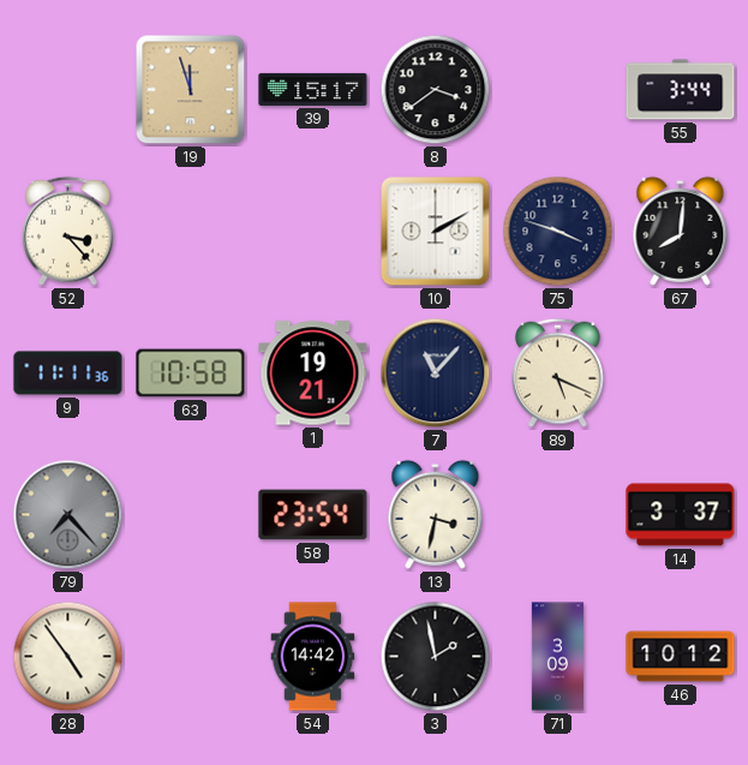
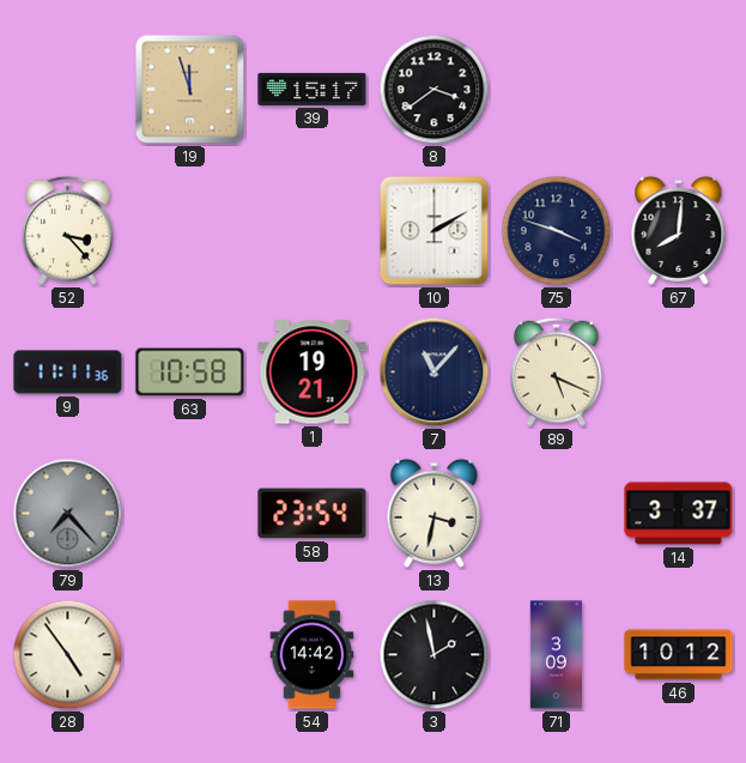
55: 3:44 -> none (681, 90)
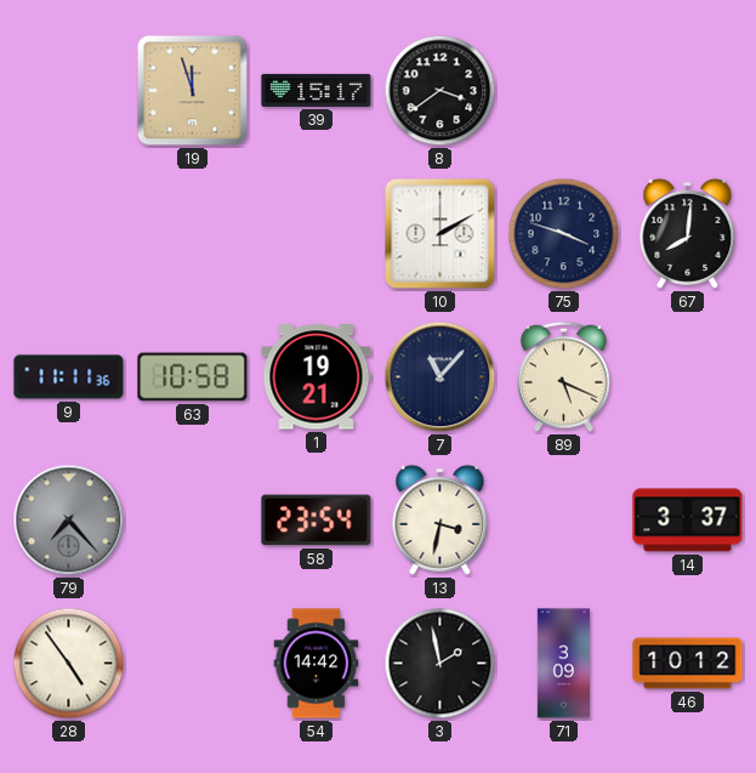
52: 3:23 -> none (68, 230)
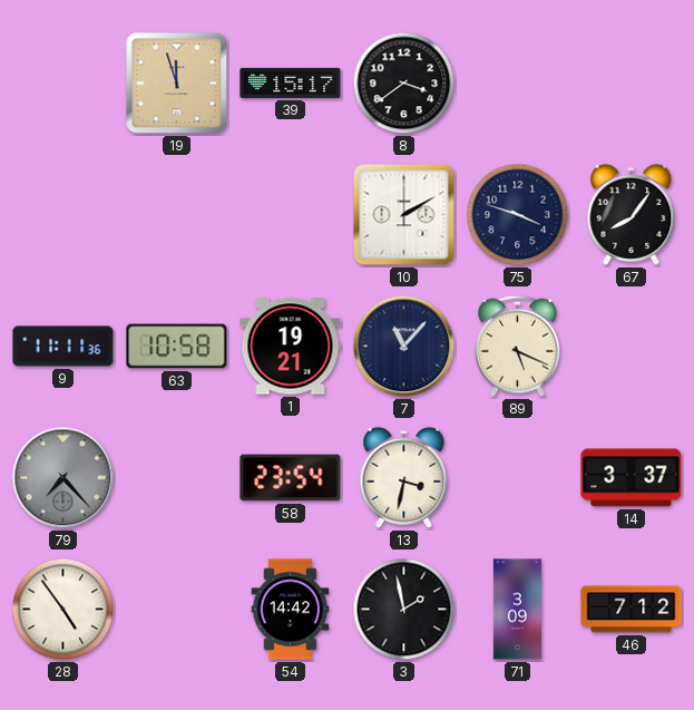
67: 8:01 -> 8:06 (632, 214)
46: 10:12 -> 7:12 (632, 610)
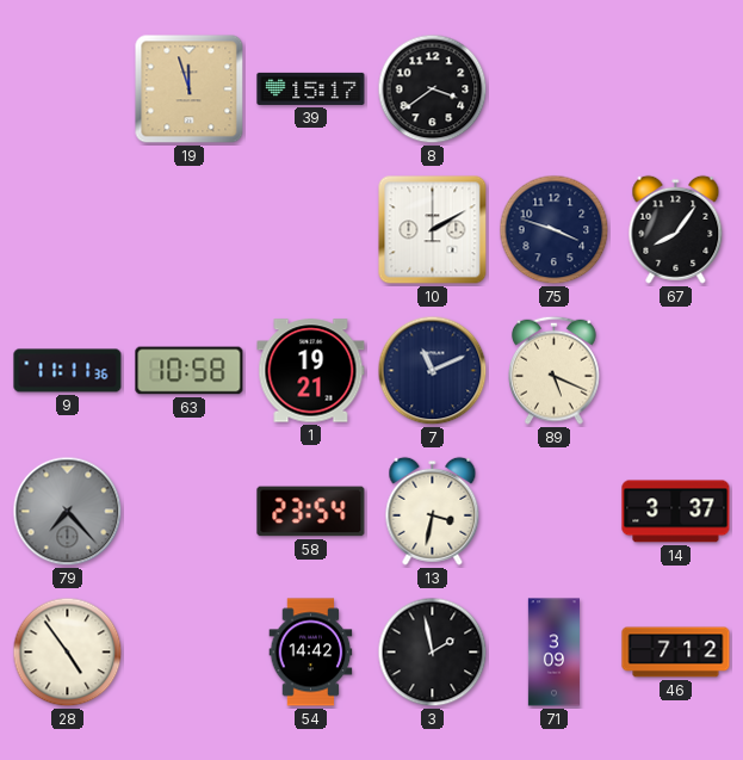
7: 11:07 -> 11:11 (433, 371)
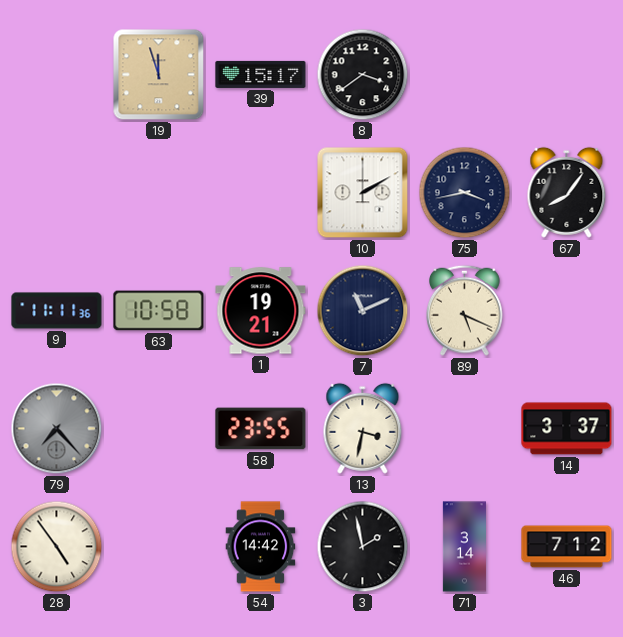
75: 3:48 -> 3:43 (465, 193)
58: 23:54 -> 23:55 (261, 429)
71: 3:09 -> 3:14 (464, 547)
